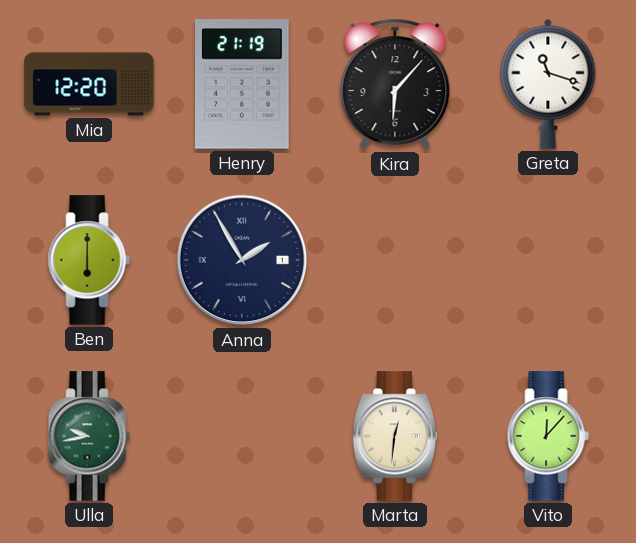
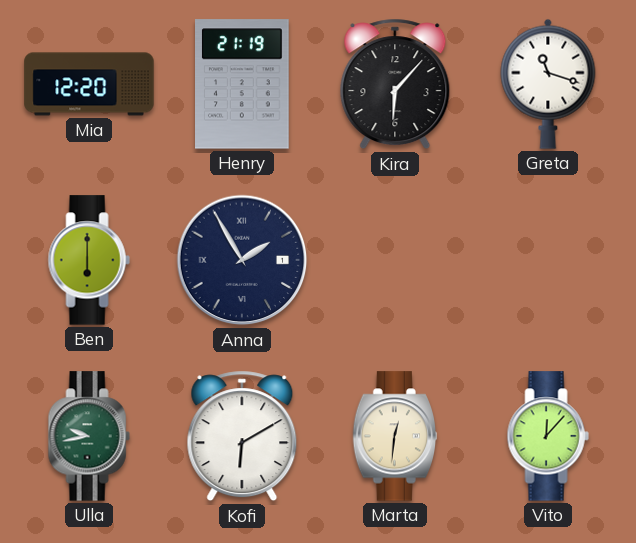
Kofi: none -> 6:10 (242, 436)
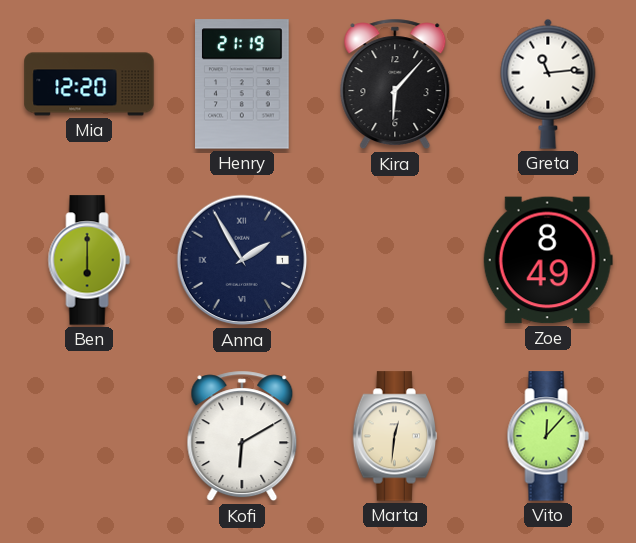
Greta: 11:18 -> 11:14 (548, 84)
Zoe: none -> 8:49 (548, 260)
Ulla: 9:43 -> none (89, 436)
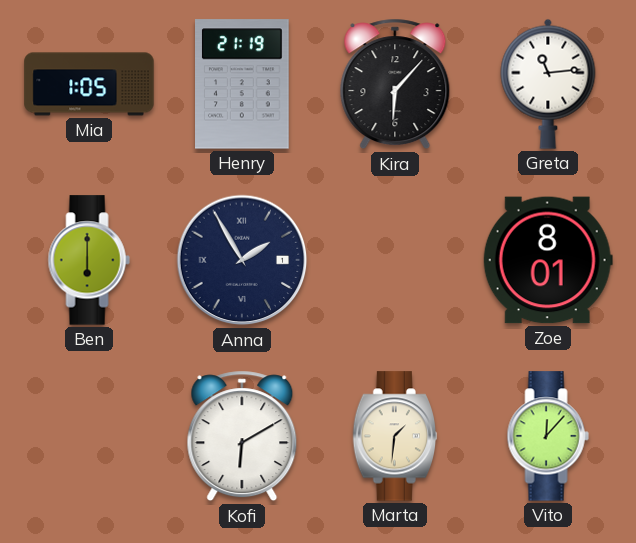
Mia: 12:20 -> 1:05 (89, 84)
Zoe: 8:49 -> 8:01 (548, 260)
Marta: 12:31 -> 1:31 (395, 436)
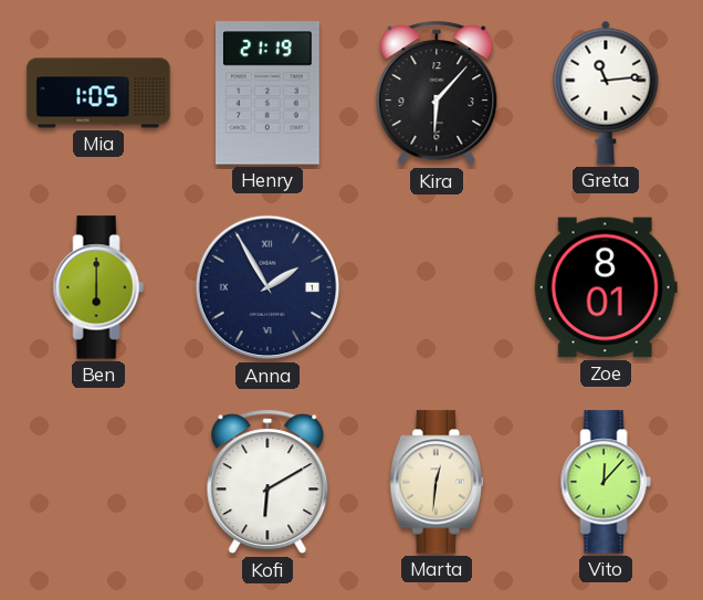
Marta: 1:31 -> 12:31 (437, 482)
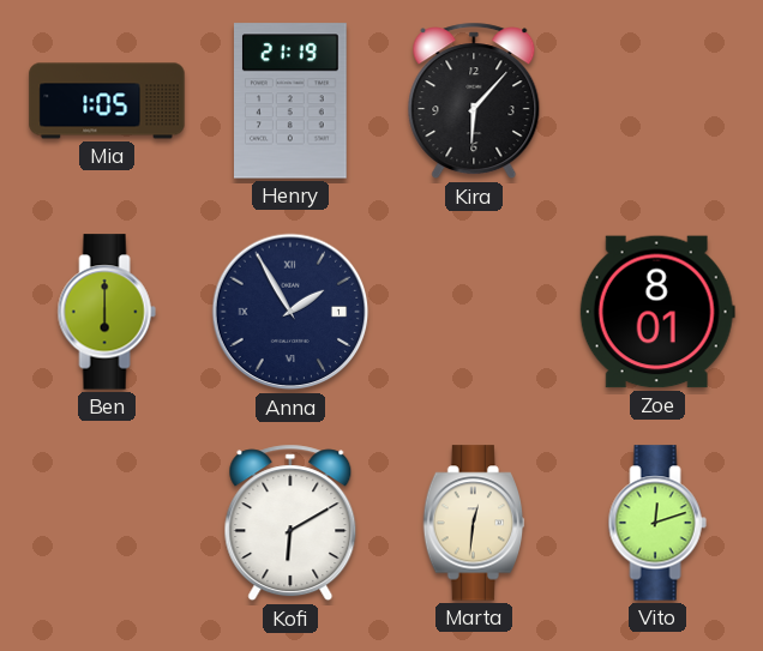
Greta: 11:14 -> none (606, 93)
Vito: 12:07 -> 12:12 (657, 523)
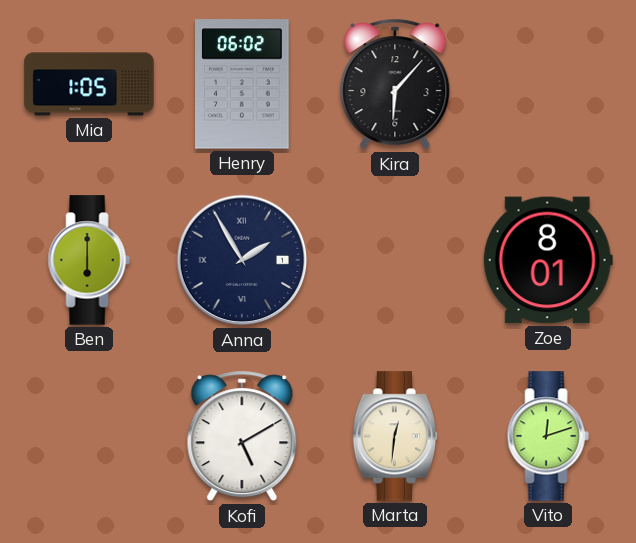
Henry: 21:19 -> 06:02 (243, 84)
Kofi: 6:10 -> 5:10 (242, 436)
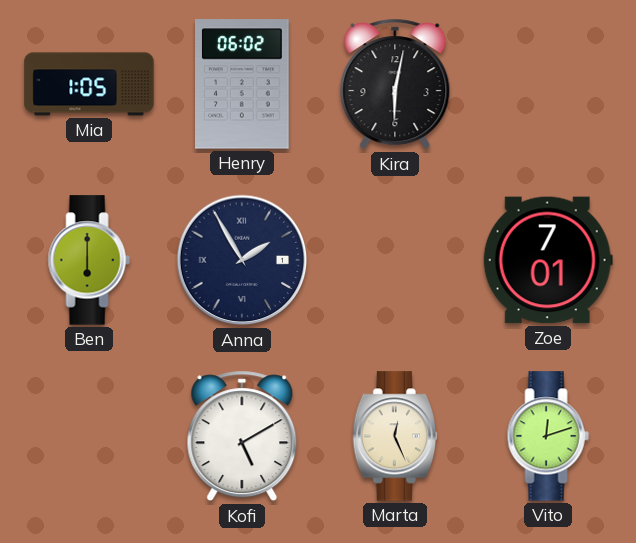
Kira: 6:07 -> 6:02 (395, 84)
Zoe: 8:01 -> 7:01 (548, 260)
Marta: 12:31 -> 12:26 (395, 436)
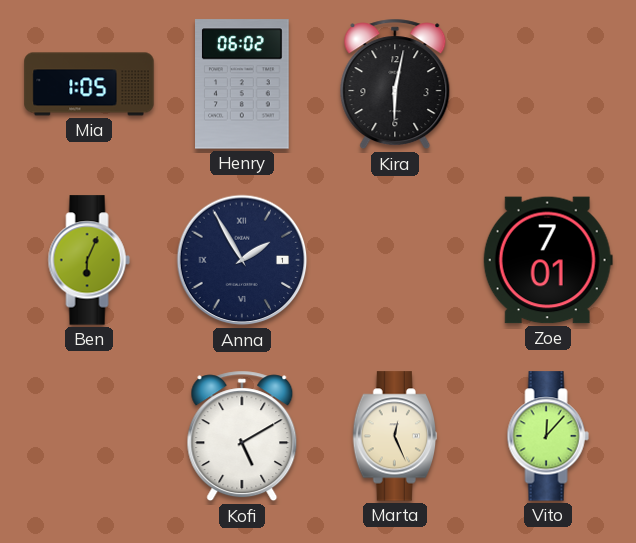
Ben: 6:00 -> 6:04 (89, 260)
Vito: 12:12 -> 12:07 (548, 436)
